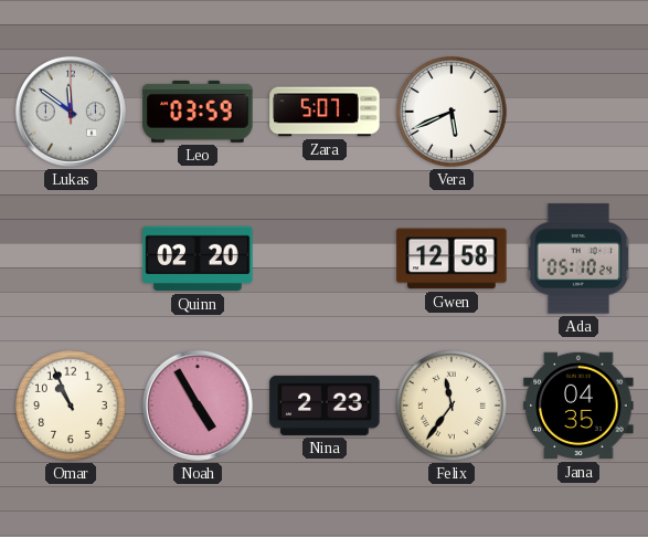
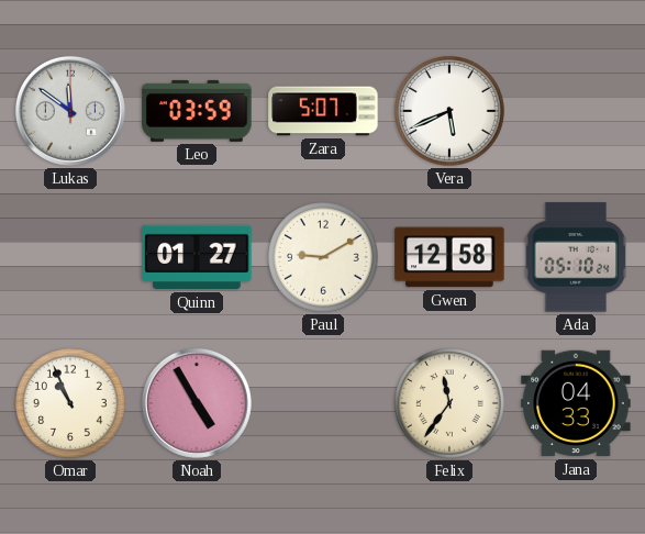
Quinn: 02:20 -> 01:27 (197, 257)
Paul: none -> 9:10 (323, 257)
Nina: 2:23 -> none (325, 406)
Jana: 04:35 -> 04:33 (576, 403)
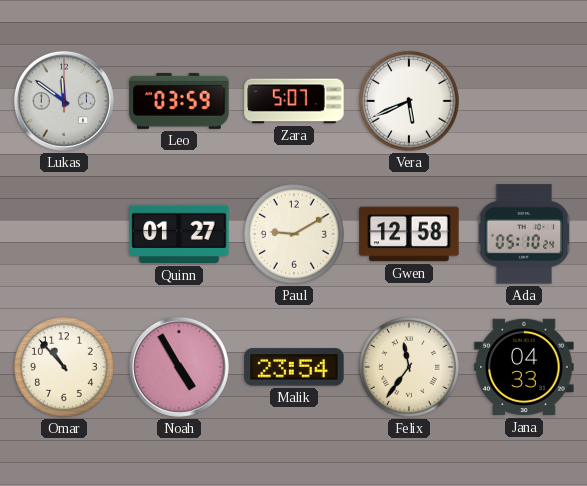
Omar: 10:56 -> 10:53 (64, 367)
Malik: none -> 23:54 (294, 367)
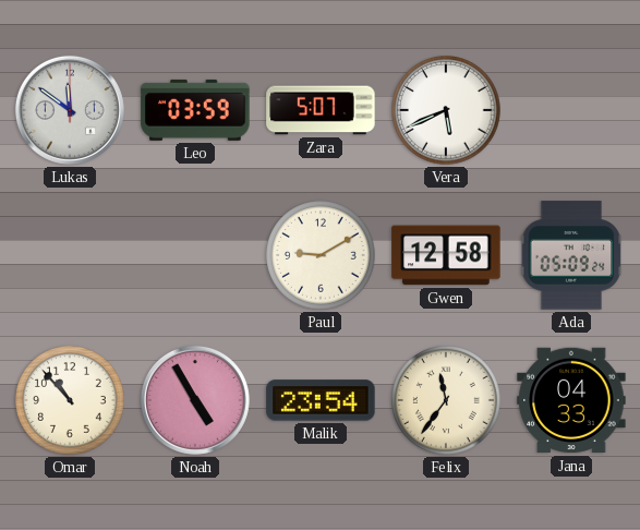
Quinn: 01:27 -> none (179, 234)
Ada: 05:10 -> 05:09 (571, 255)
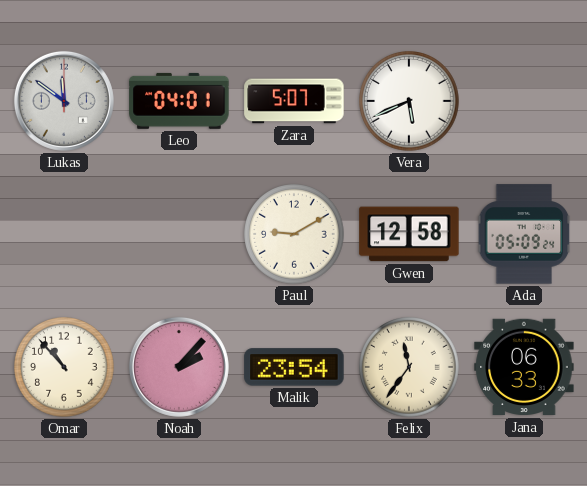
Leo: 03:59 -> 04:01 (179, 101)
Noah: 4:55 -> 2:07 (179, 367)
Jana: 04:33 -> 06:33 (524, 367)
